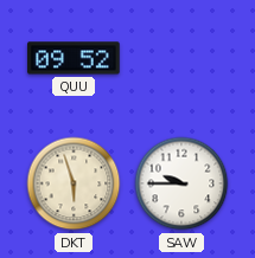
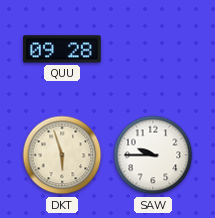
QUU: 09:52 -> 09:28 (62, 49)
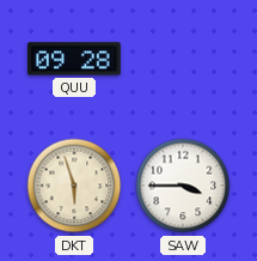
SAW: 9:45 -> 3:45 (183, 186)
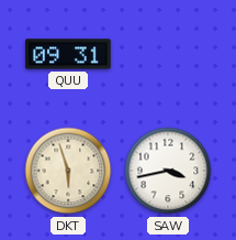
QUU: 09:28 -> 09:31 (68, 54)
SAW: 3:45 -> 3:43 (168, 171)
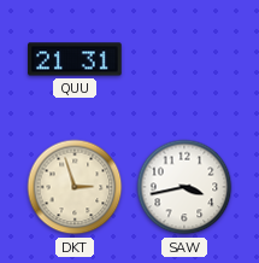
QUU: 09:31 -> 21:31 (75, 59)
DKT: 5:57 -> 2:57 (75, 187)
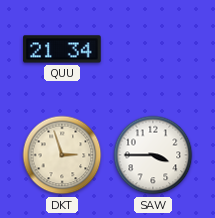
QUU: 21:31 -> 21:34 (62, 49)
SAW: 3:43 -> 3:45 (153, 155)
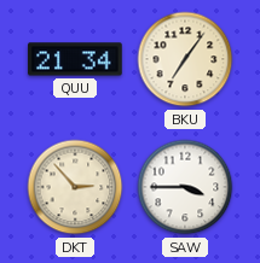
BKU: none -> 7:06 (185, 59)
DKT: 2:57 -> 2:53 (75, 187)
